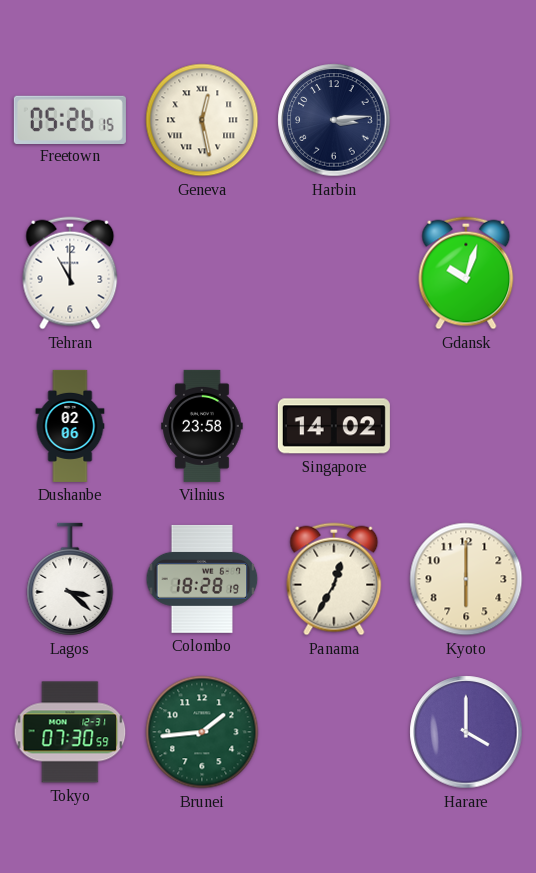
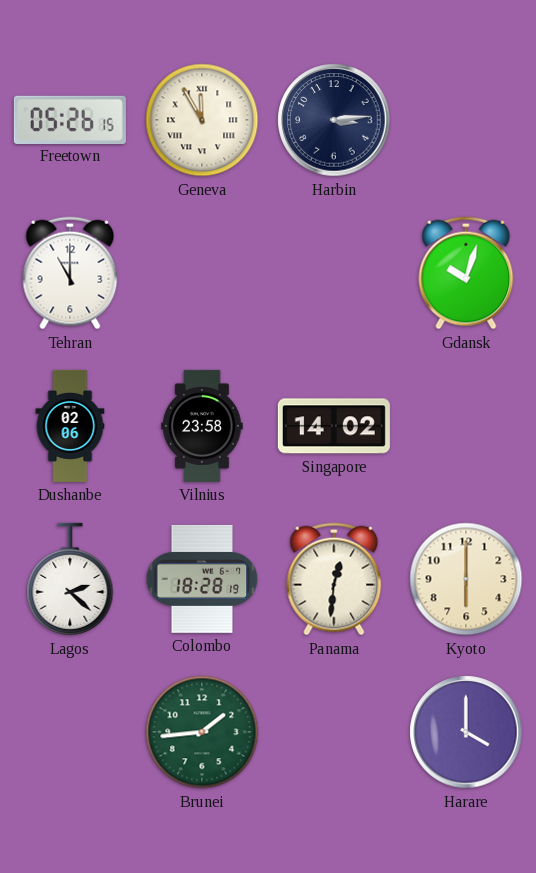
Geneva: 12:28 -> 11:55 (202, 120)
Lagos: 3:22 -> 2:22 (70, 579)
Panama: 12:35 -> 12:31 (334, 579)
Tokyo: 07:30 -> none (70, 732)
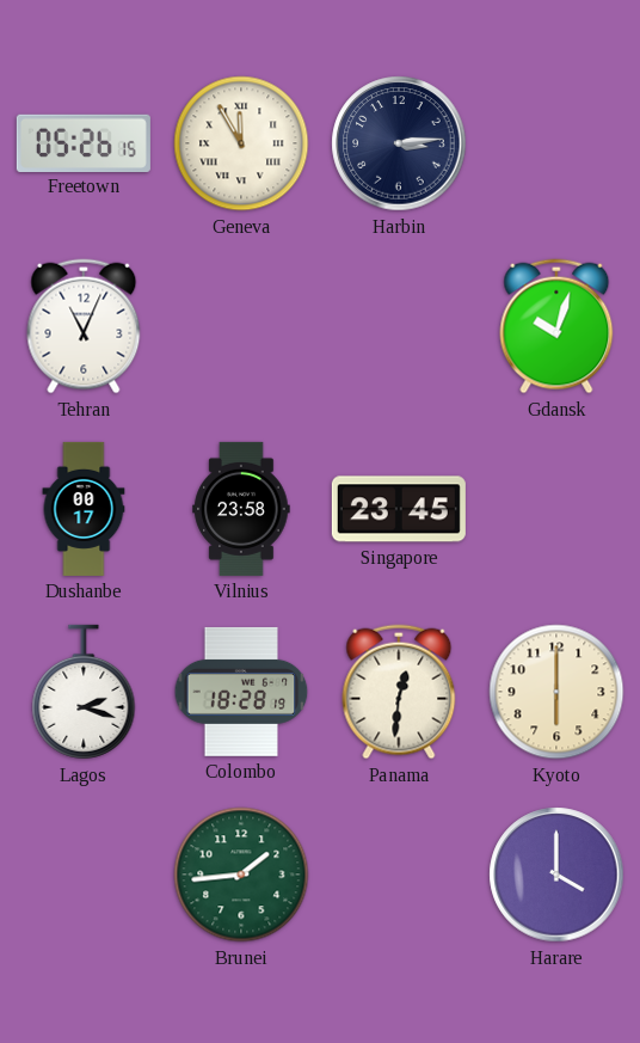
Tehran: 11:00 -> 11:04 (84, 326)
Dushanbe: 02:06 -> 00:17 (84, 509)
Singapore: 14:02 -> 23:45 (399, 509)
Lagos: 2:22 -> 2:18 (84, 692)
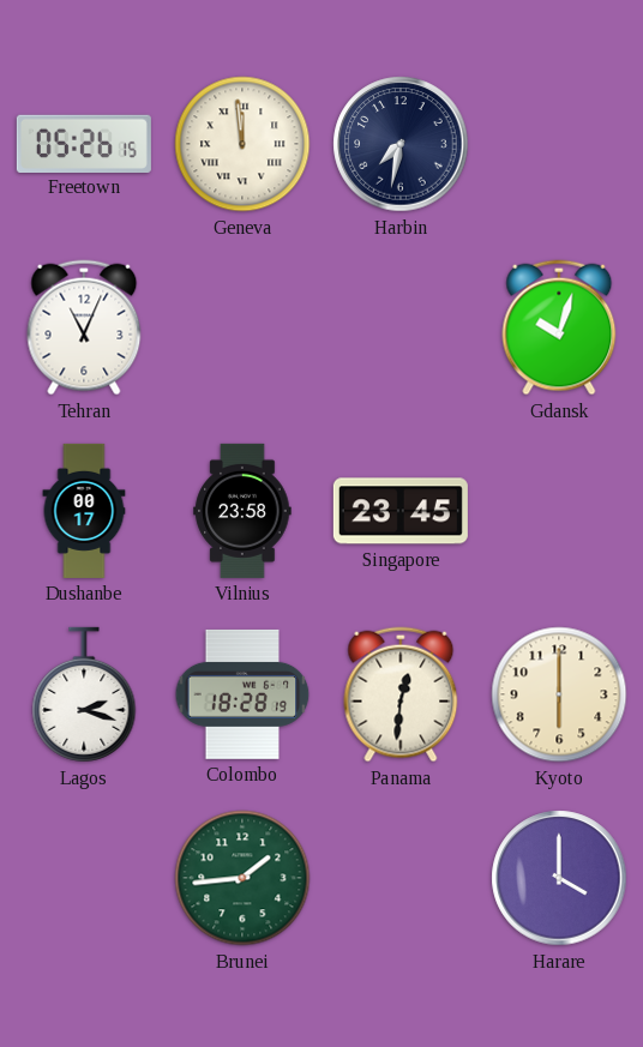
Geneva: 11:55 -> 11:59 (242, 144)
Harbin: 3:14 -> 7:32 (401, 144)
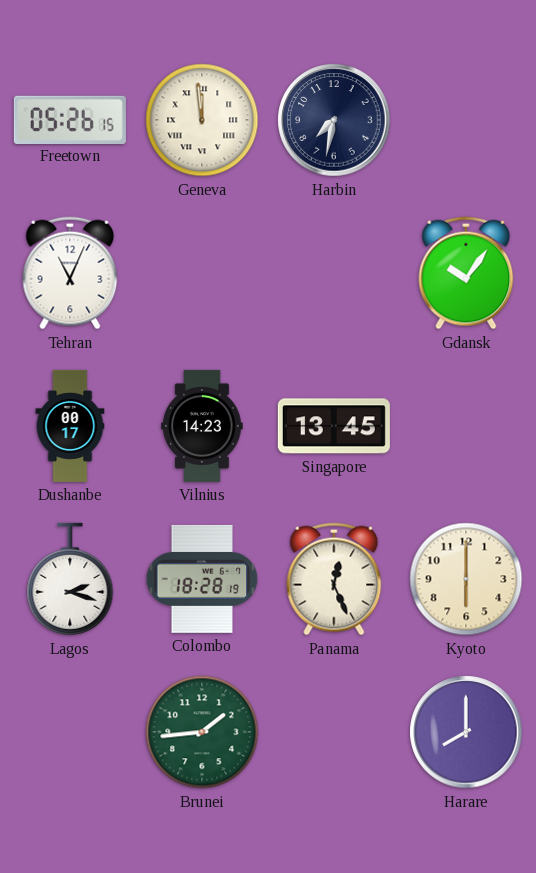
Gdansk: 10:03 -> 10:06 (466, 273)
Vilnius: 23:58 -> 14:23 (202, 426)
Singapore: 23:45 -> 13:45 (334, 426)
Panama: 12:31 -> 12:26 (334, 579)
Harare: 4:00 -> 8:00 (466, 732)
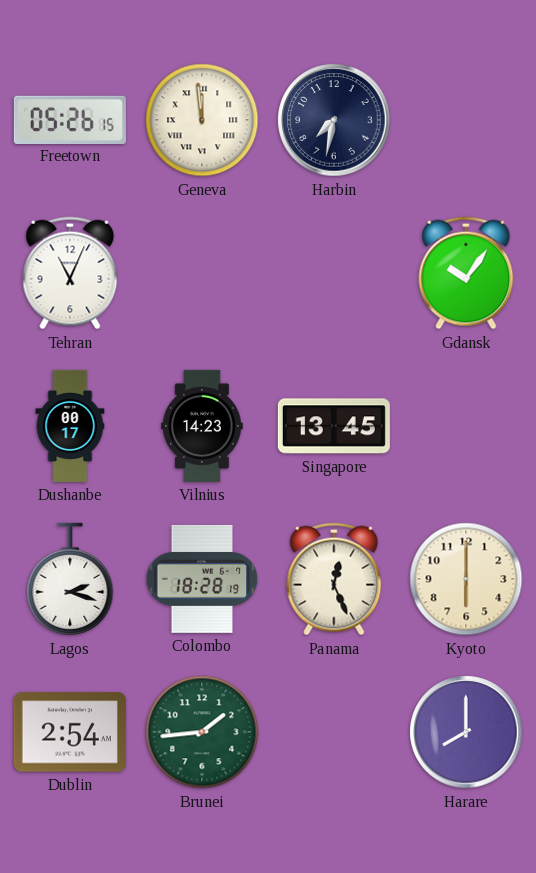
Dublin: none -> 2:54 (70, 732)
